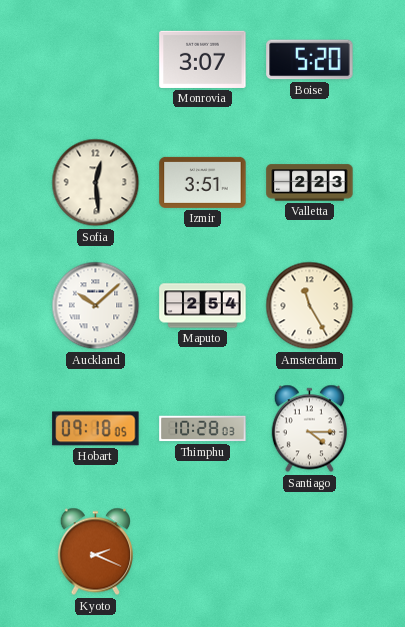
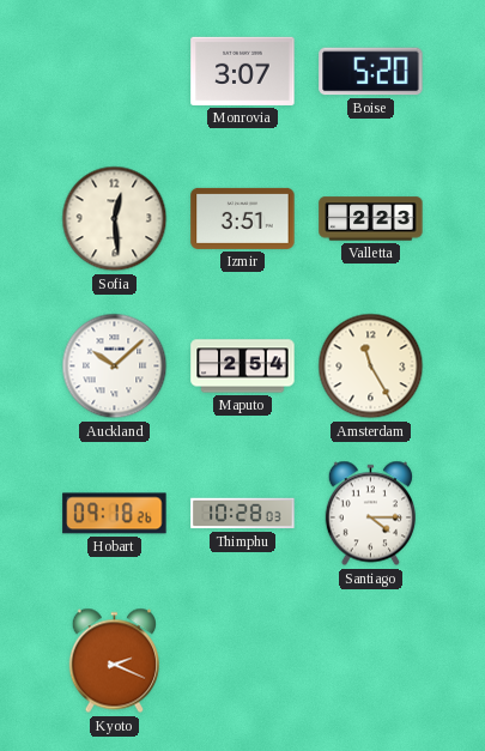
Hobart: 09:18:05 -> 09:18:26 (115, 514)
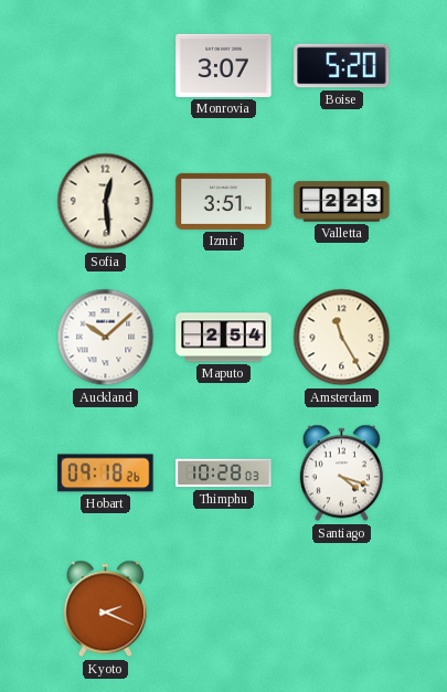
Santiago: 4:15 -> 4:18 (341, 473)
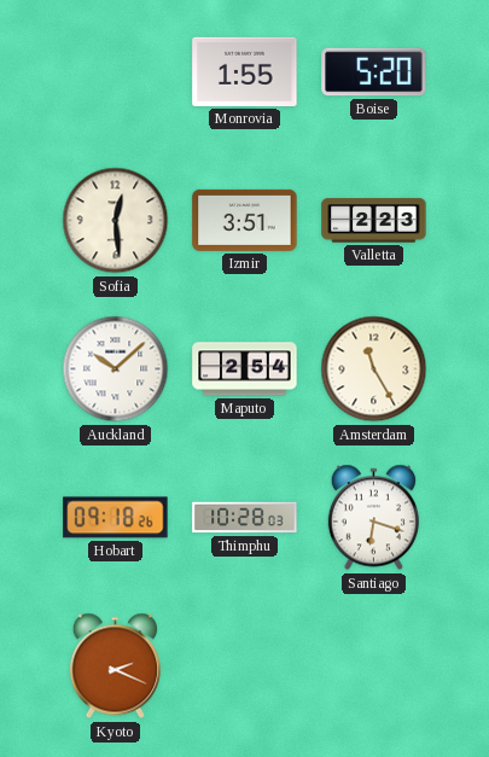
Monrovia: 3:07 -> 1:55 (245, 71)
Santiago: 4:18 -> 6:18 (373, 518)
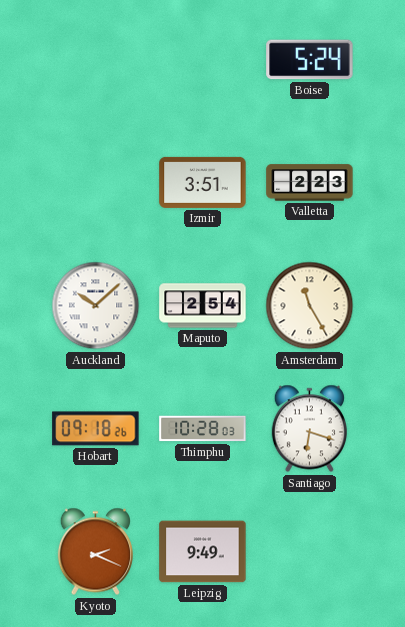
Monrovia: 1:55 -> none (245, 71)
Boise: 5:20 -> 5:24 (310, 60)
Sofia: 12:29 -> none (116, 221)
Leipzig: none -> 9:49 (203, 552)
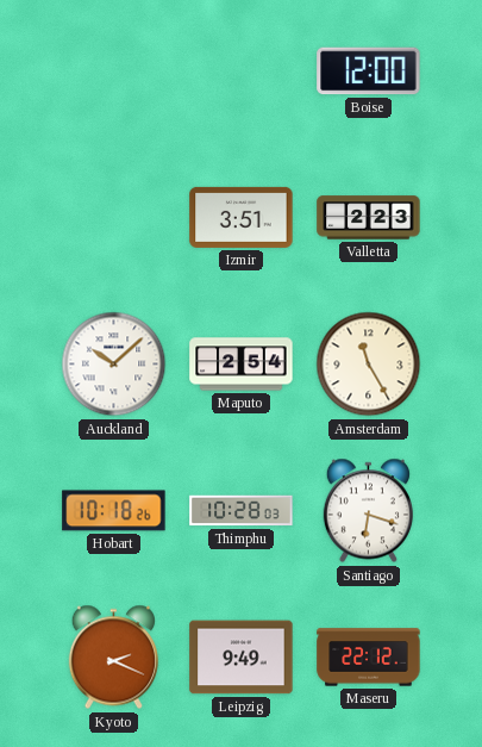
Boise: 5:24 -> 12:00 (369, 71)
Hobart: 09:18 -> 10:18 (114, 511)
Maseru: none -> 22:12 (369, 658)
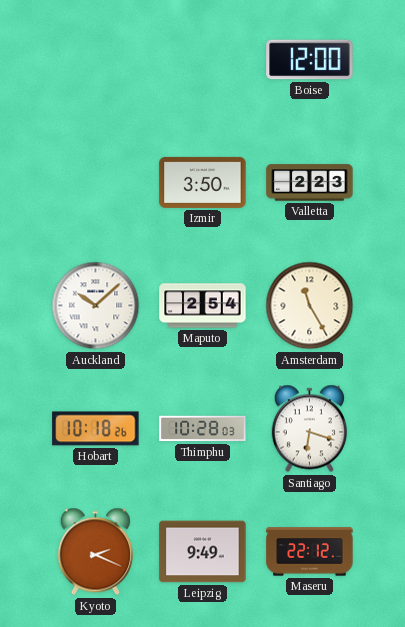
Izmir: 3:51 -> 3:50 (203, 182)
